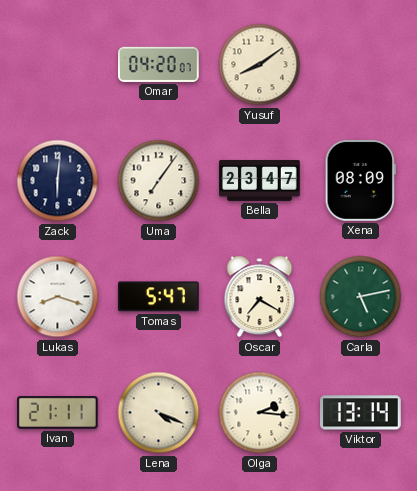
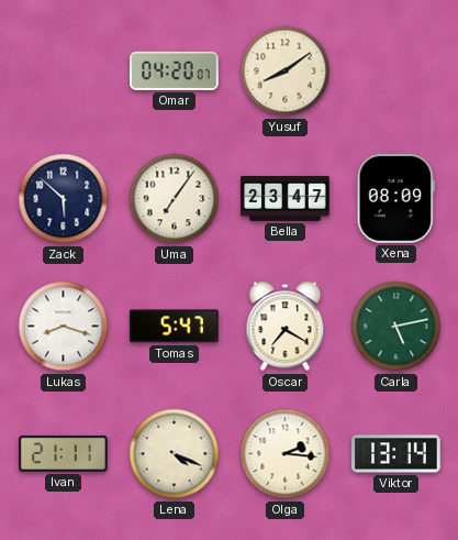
Zack: 6:01 -> 5:52 (64, 199)
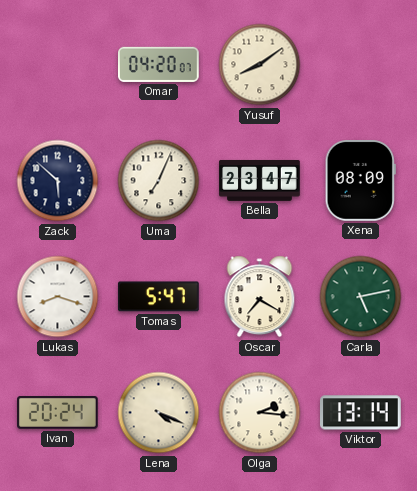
Uma: 7:06 -> 7:04 (159, 181)
Ivan: 21:11 -> 20:24 (58, 413)
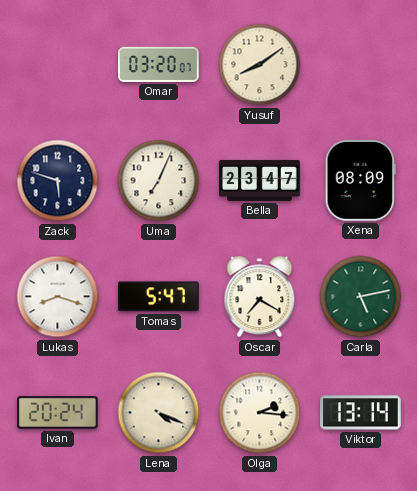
Omar: 04:20 -> 03:20 (159, 64)
Zack: 5:52 -> 5:48 (58, 181)
